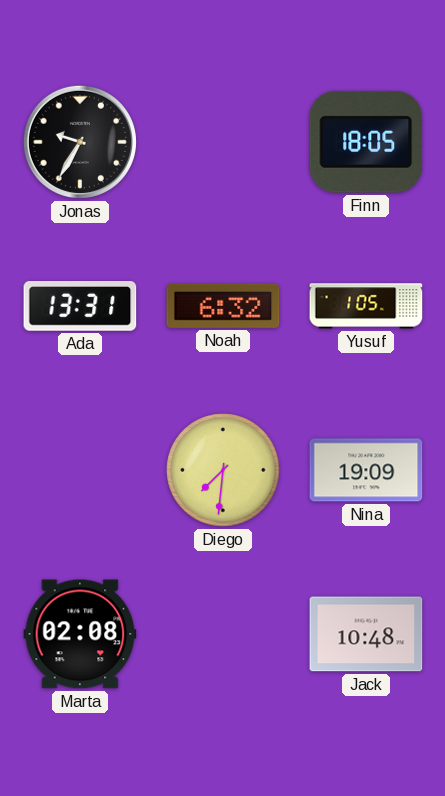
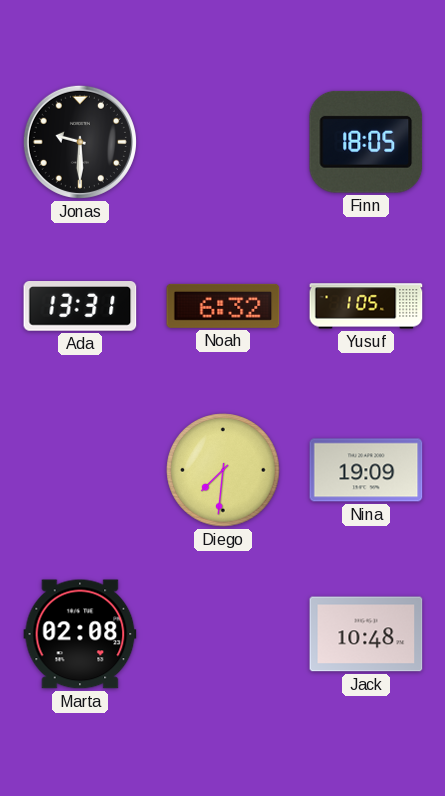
Jonas: 9:35 -> 9:30 (80, 142)
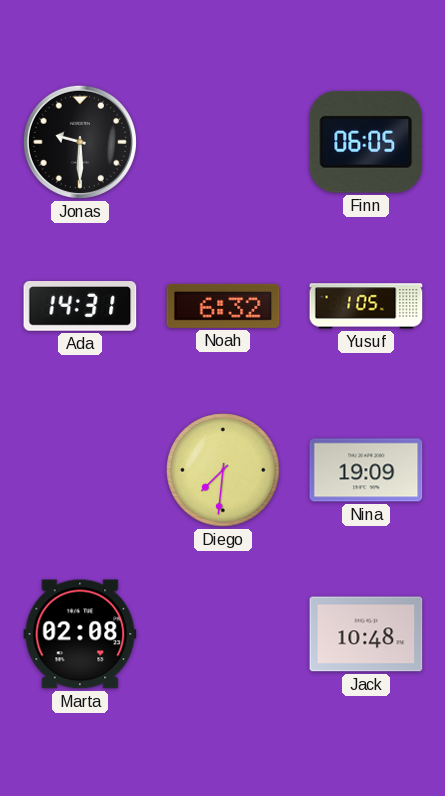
Finn: 18:05 -> 06:05 (366, 142)
Ada: 13:31 -> 14:31 (80, 306)
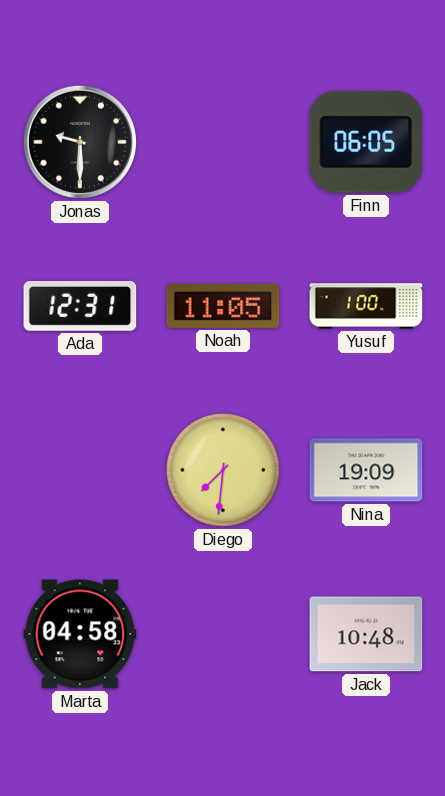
Ada: 14:31 -> 12:31 (80, 306)
Noah: 6:32 -> 11:05 (223, 306)
Yusuf: 1:05 -> 1:00 (366, 306)
Marta: 02:08 -> 04:58 (80, 634)
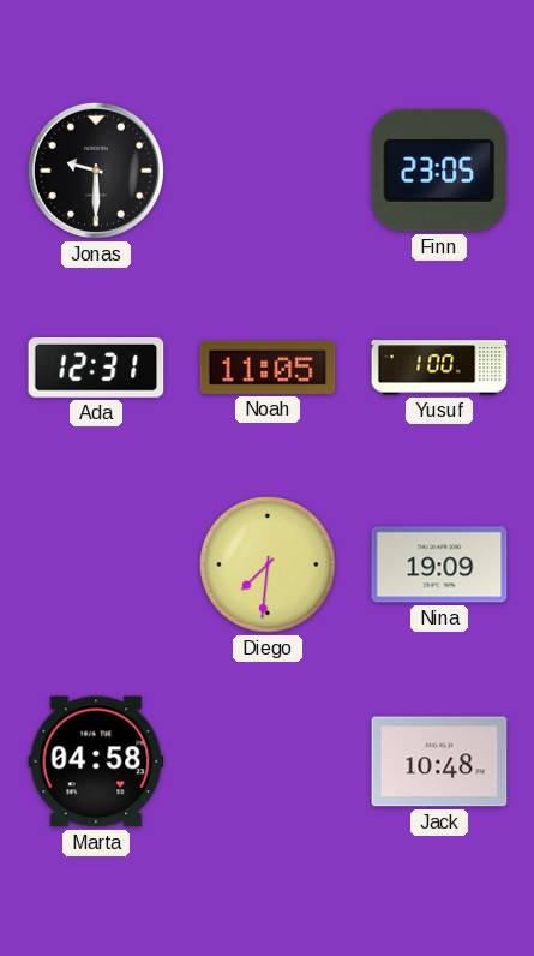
Finn: 06:05 -> 23:05 (439, 171)
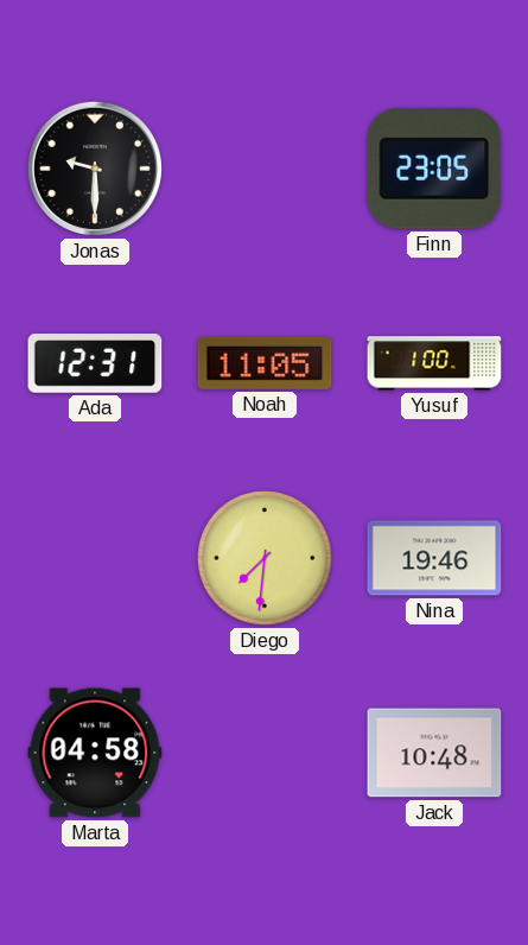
Nina: 19:09 -> 19:46 (434, 558)
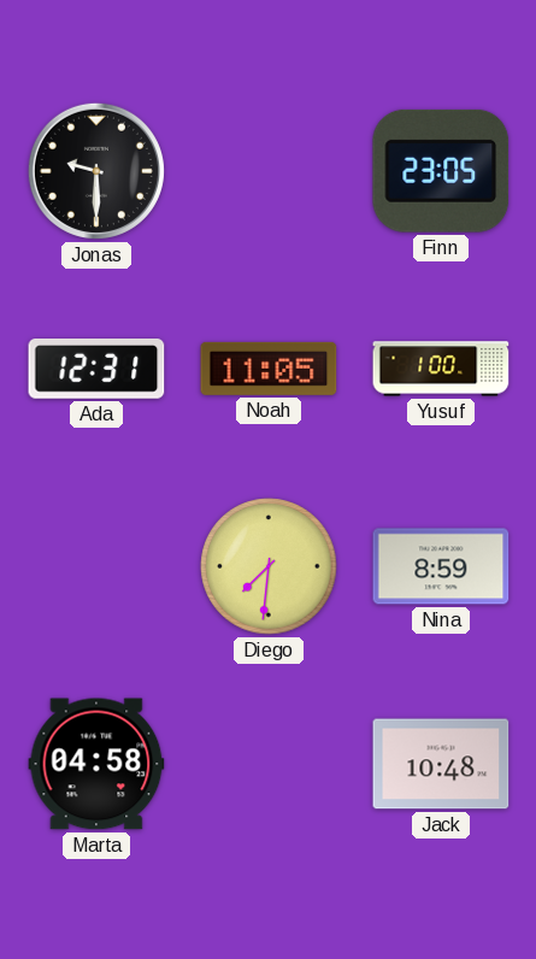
Nina: 19:46 -> 8:59 (441, 566)
